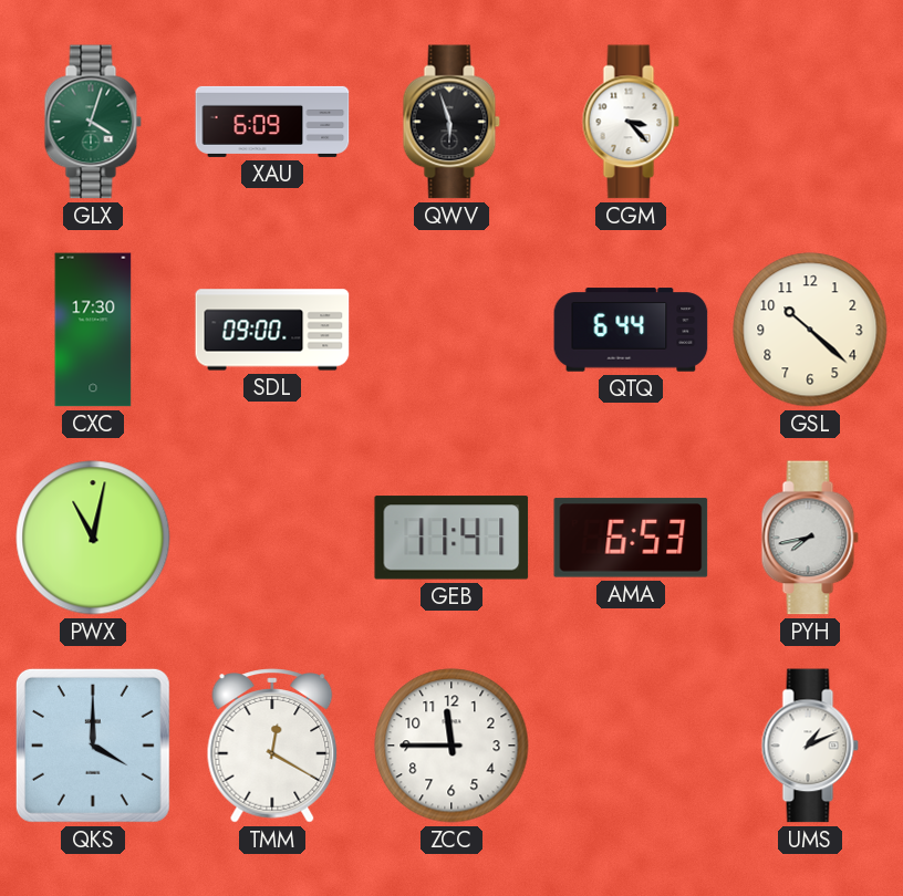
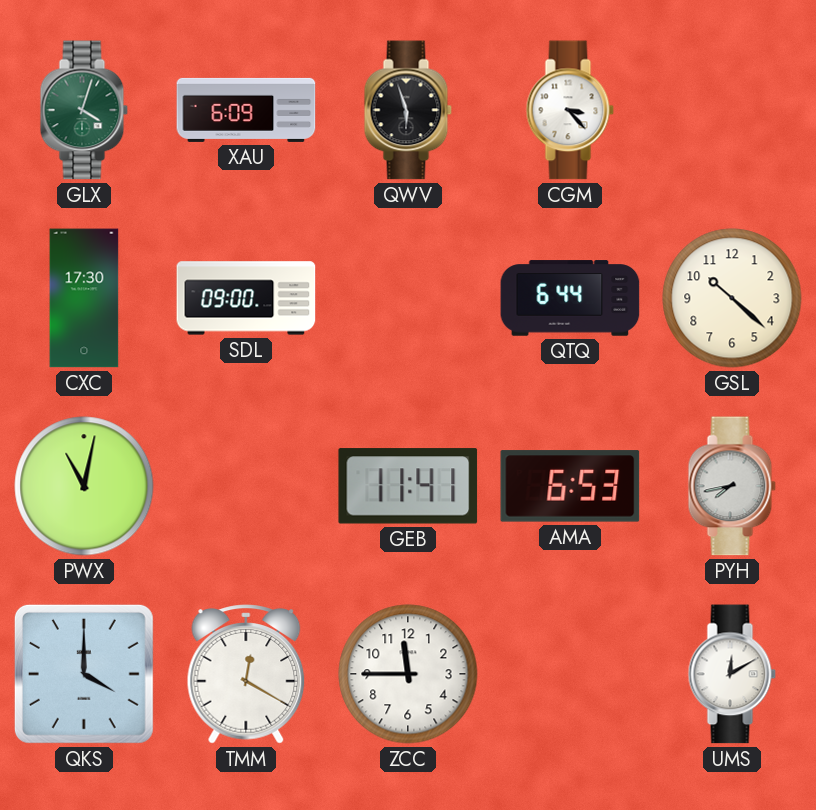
UMS: 1:11 -> 12:10 (732, 674)
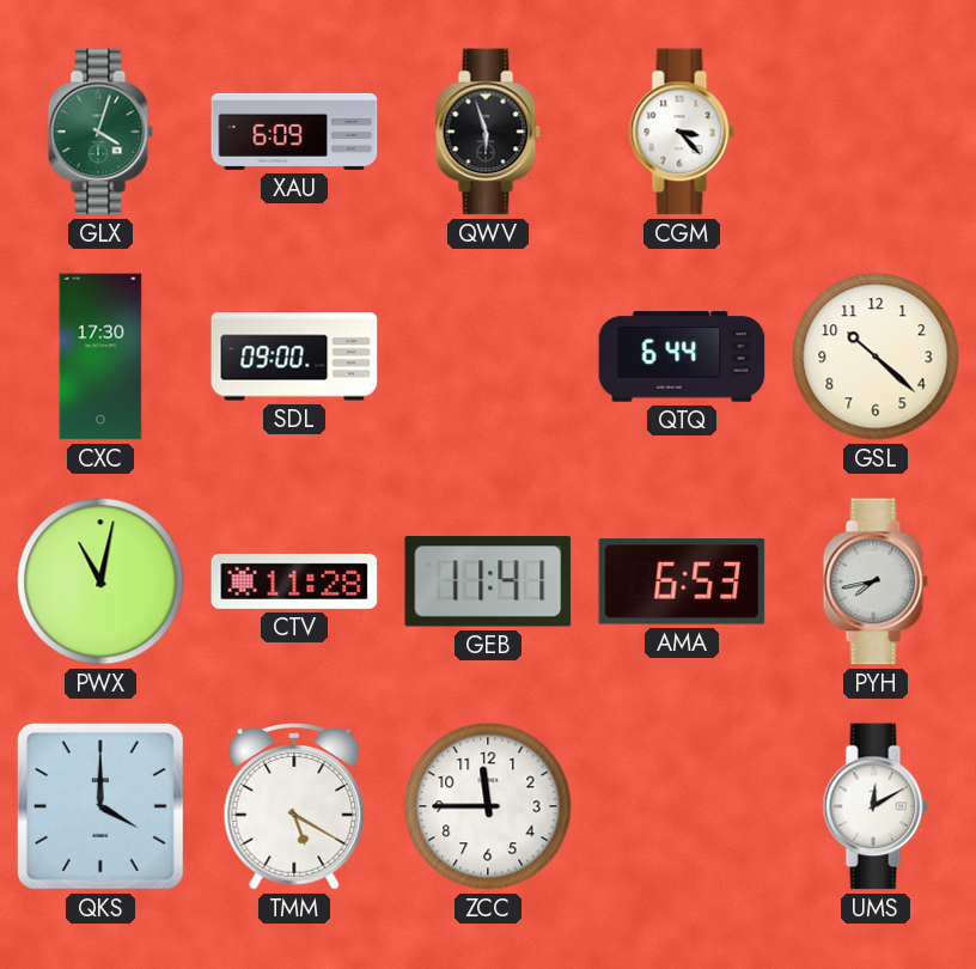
CTV: none -> 11:28 (294, 581)
TMM: 12:20 -> 5:20 (294, 806)
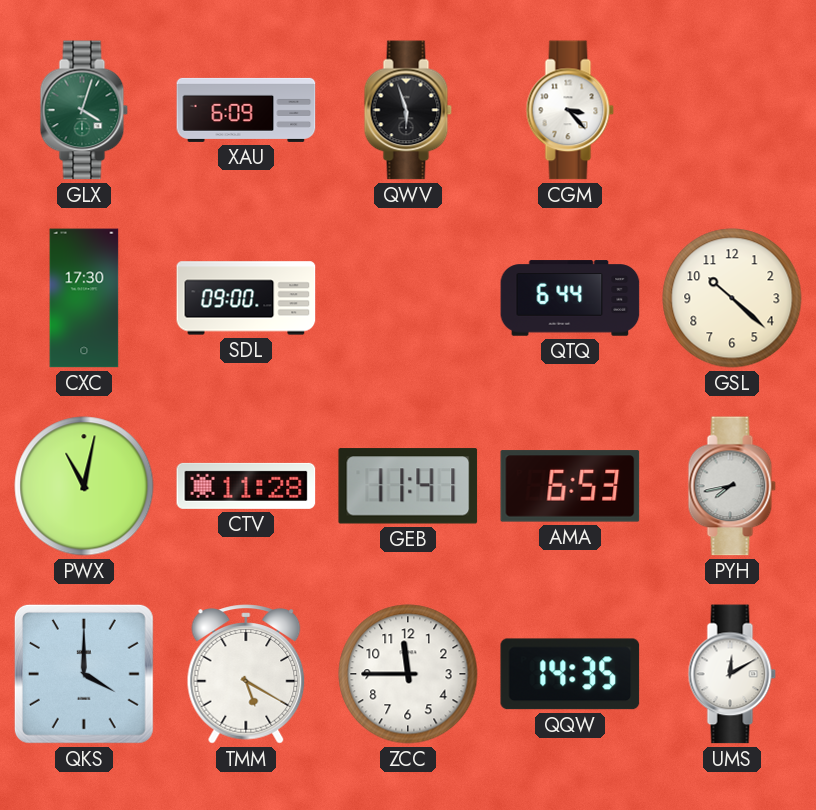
QQW: none -> 14:35 (570, 674)
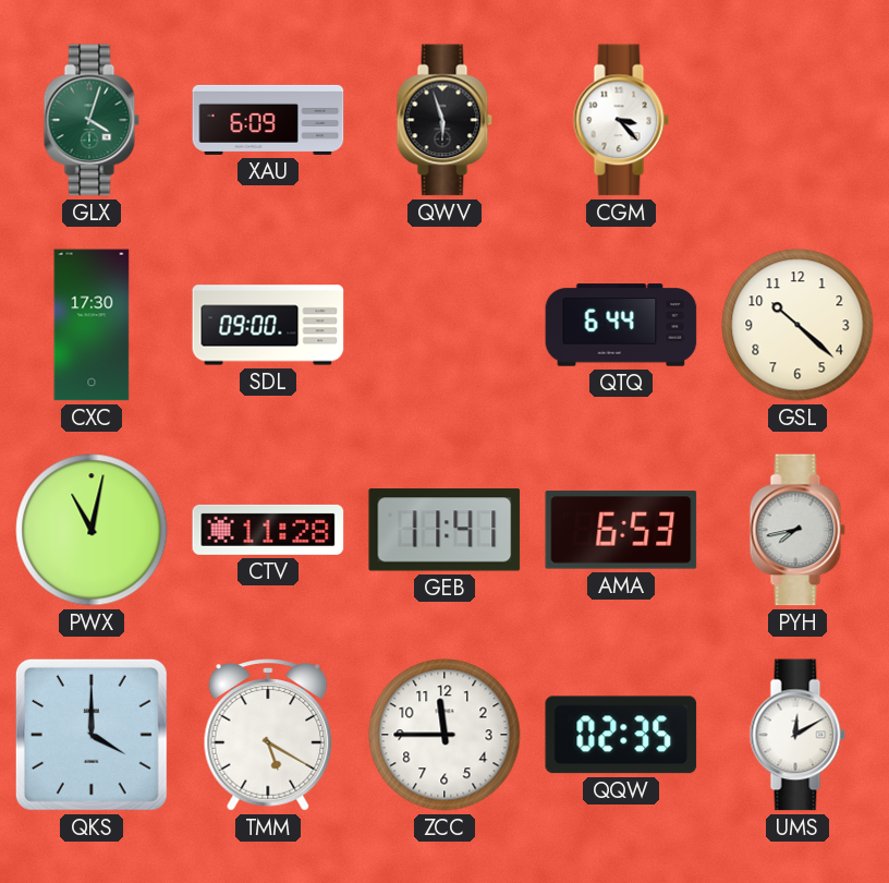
QQW: 14:35 -> 02:35 (621, 735)
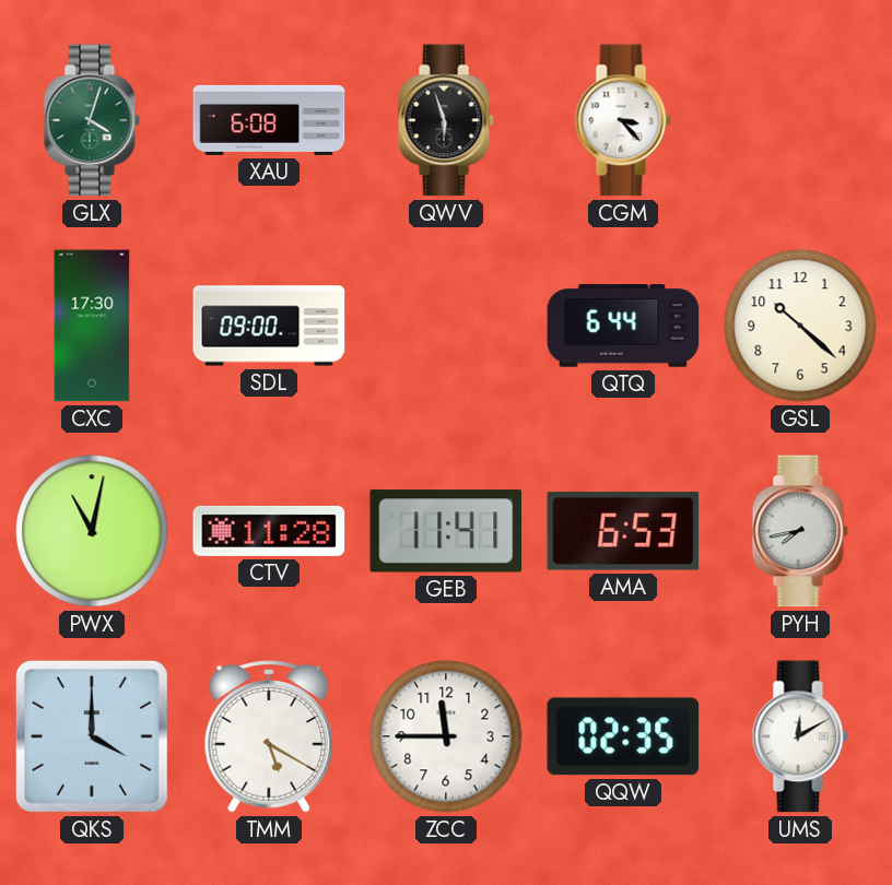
XAU: 6:09 -> 6:08 (269, 120)
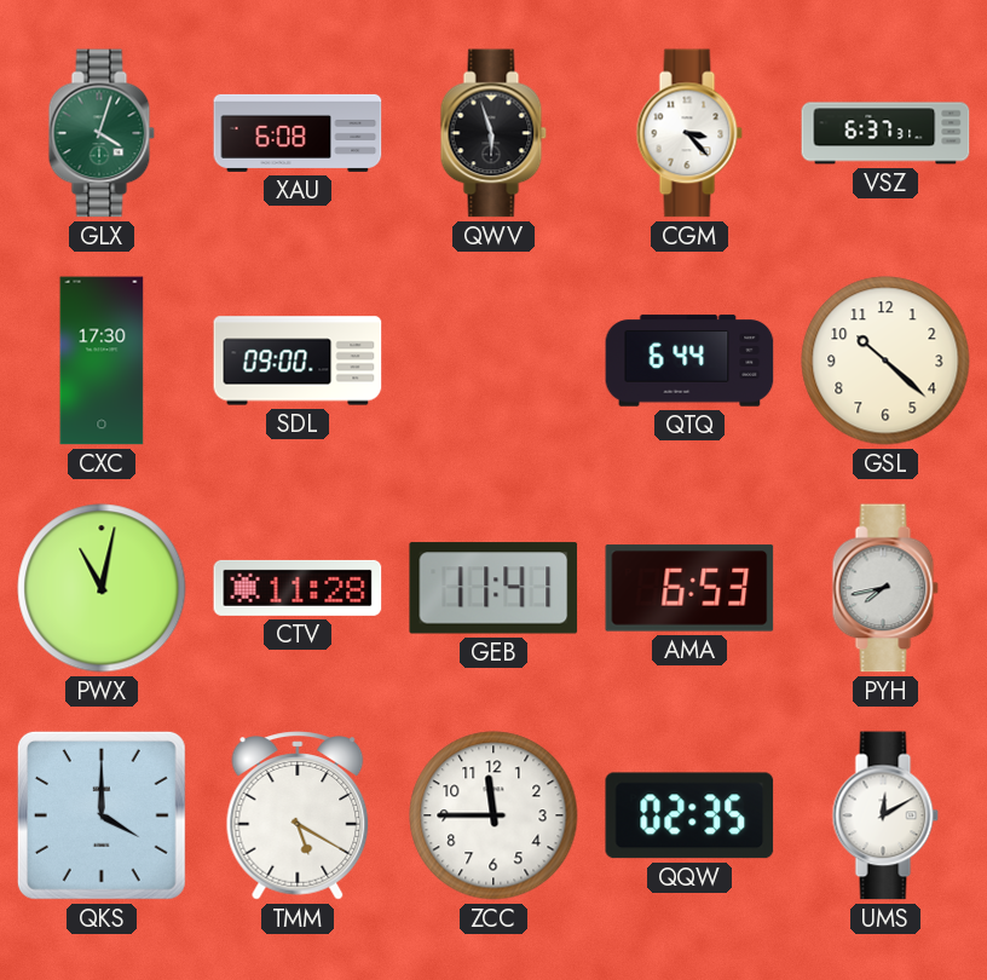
VSZ: none -> 6:37 (885, 133)
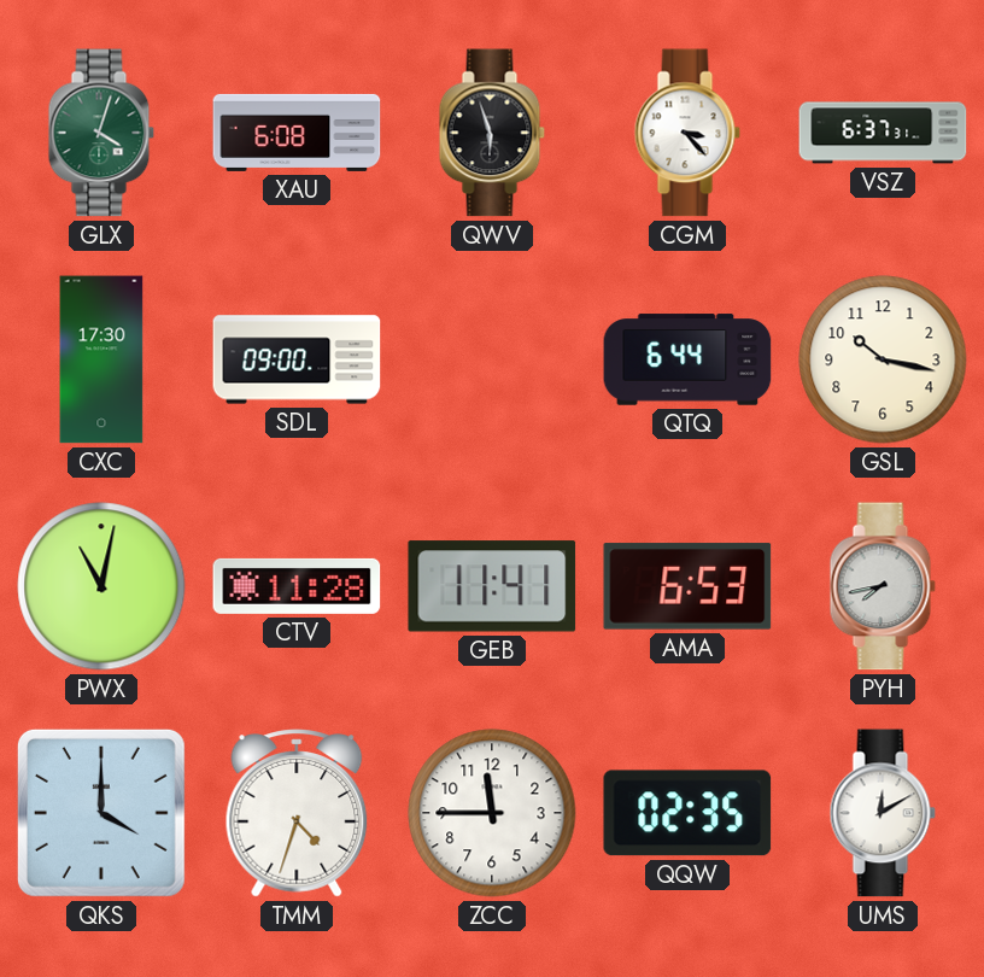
GSL: 10:22 -> 10:17 (883, 359)
TMM: 5:20 -> 4:33 (297, 813)
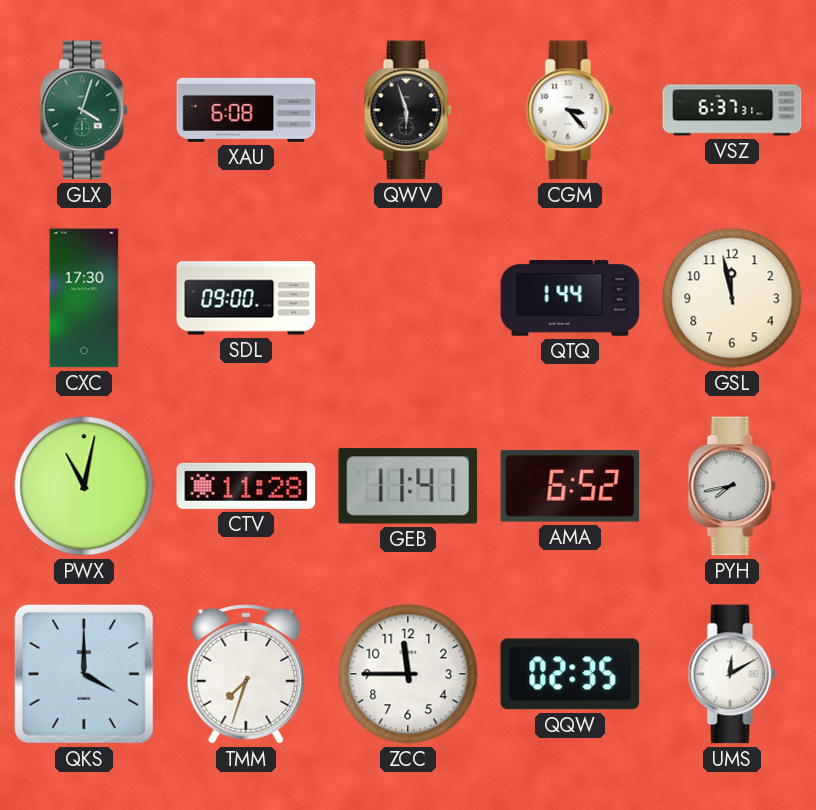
QTQ: 6:44 -> 1:44 (570, 298)
GSL: 10:17 -> 11:58 (732, 298)
AMA: 6:53 -> 6:52 (570, 486)
TMM: 4:33 -> 7:33 (246, 674)
